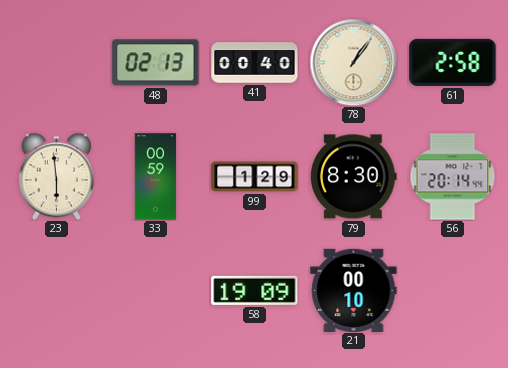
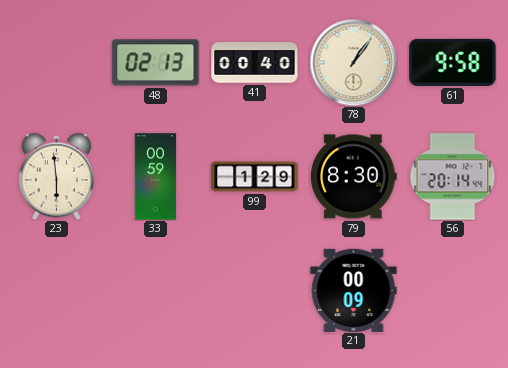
61: 2:58 -> 9:58 (453, 62)
58: 19:09 -> none (255, 290)
21: 00:10 -> 00:09 (354, 290)
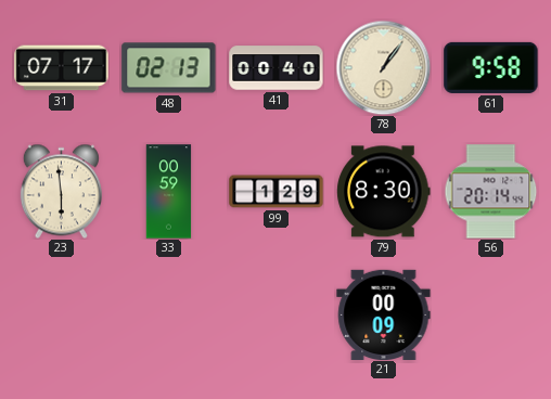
31: none -> 07:17 (62, 68)
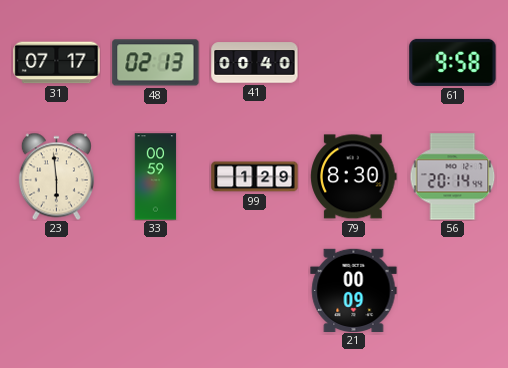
78: 1:06 -> none (383, 67)
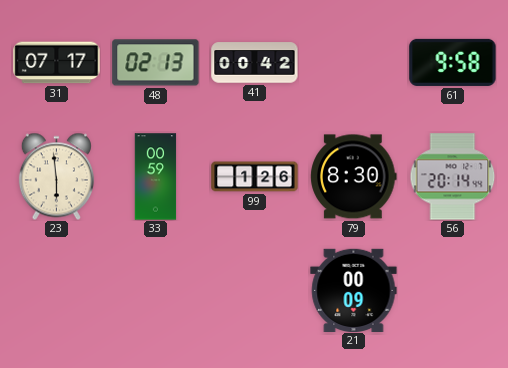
41: 00:40 -> 00:42 (255, 63)
99: 1:29 -> 1:26 (255, 177)
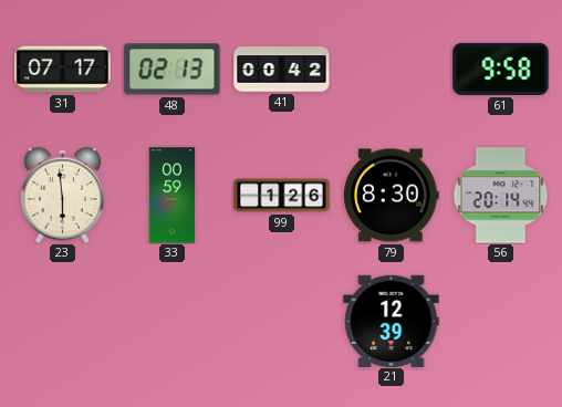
21: 00:09 -> 12:39 (392, 321)
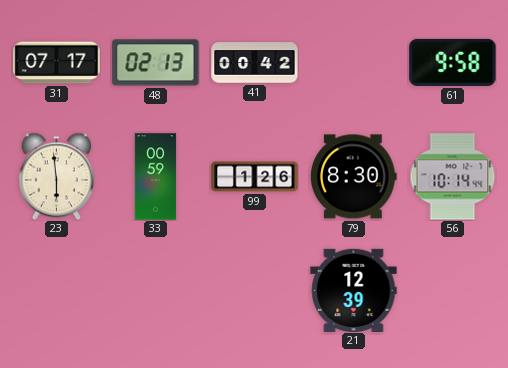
56: 20:14 -> 10:14 (453, 177)
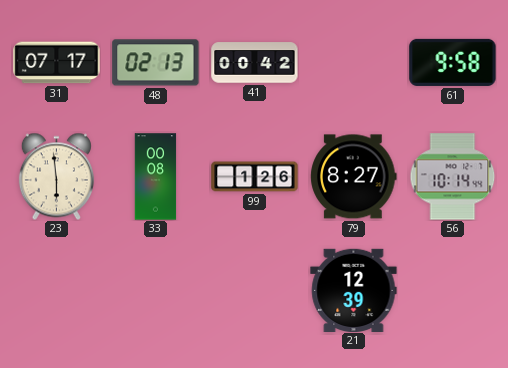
33: 00:59 -> 00:08 (156, 177)
79: 8:30 -> 8:27 (354, 177)
